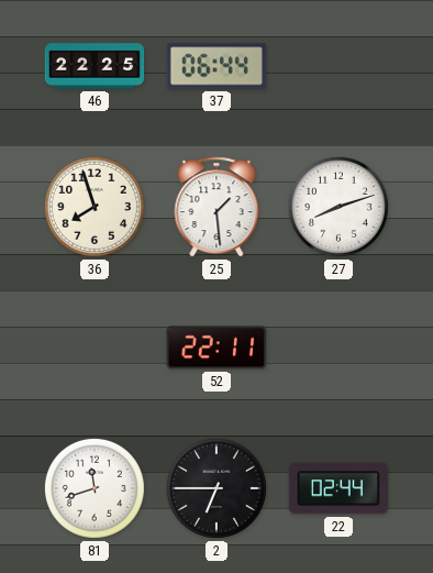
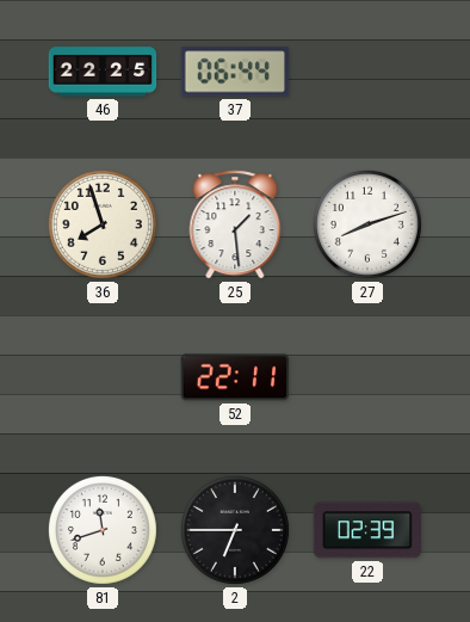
22: 02:44 -> 02:39 (366, 530)
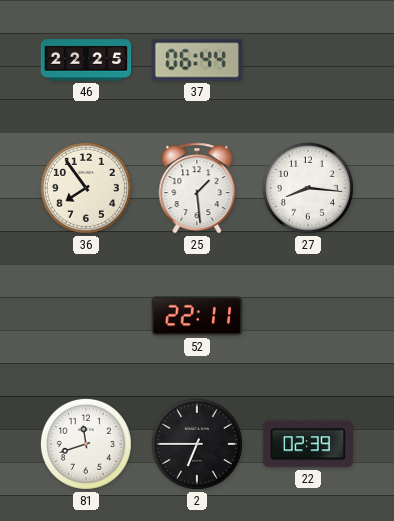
36: 7:57 -> 7:54 (86, 188)
27: 8:12 -> 8:16 (308, 188)
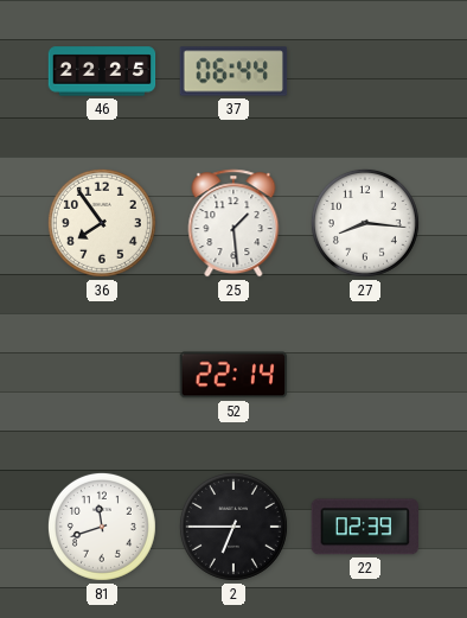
52: 22:11 -> 22:14 (233, 375)
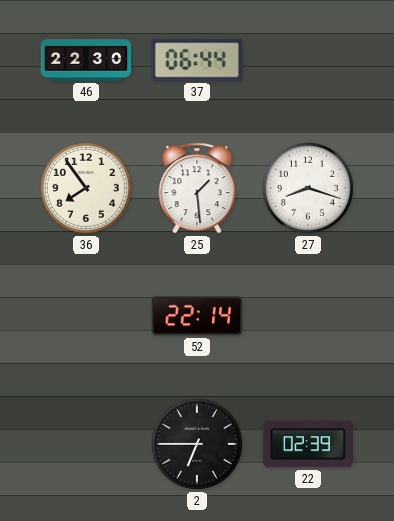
46: 22:25 -> 22:30 (86, 60)
27: 8:16 -> 8:18 (308, 188)
81: 11:42 -> none (102, 527)
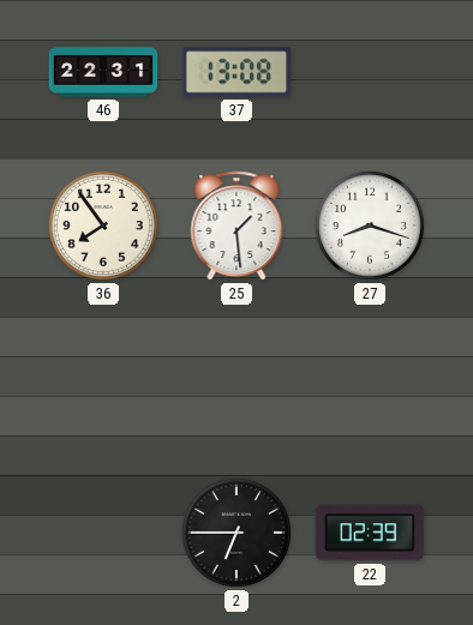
46: 22:30 -> 22:31 (103, 72)
37: 06:44 -> 13:08 (237, 72)
52: 22:14 -> none (197, 316)
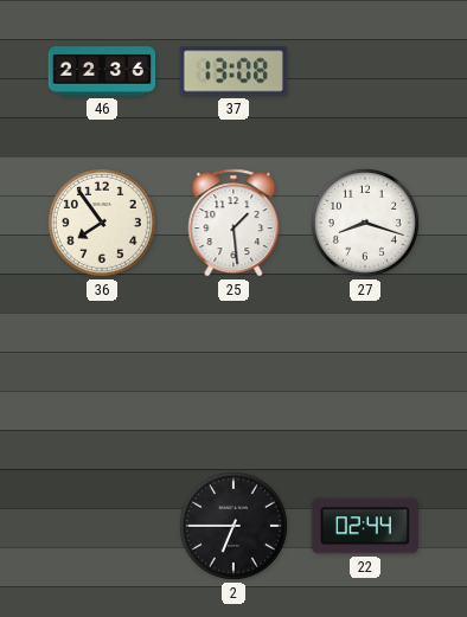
46: 22:31 -> 22:36 (102, 71)
22: 02:39 -> 02:44 (364, 526)
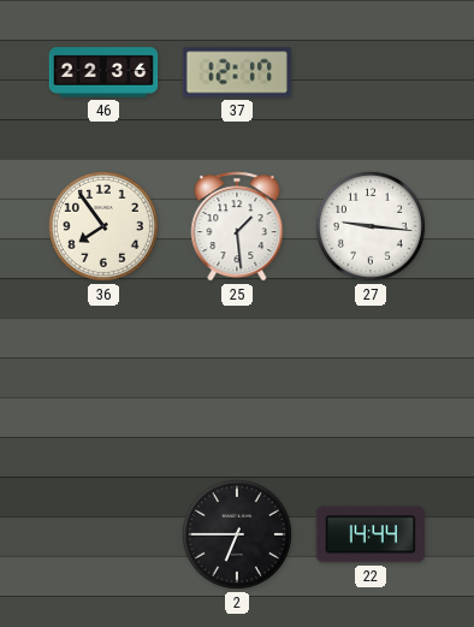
37: 13:08 -> 12:17 (237, 72)
27: 8:18 -> 9:16 (371, 226)
22: 02:44 -> 14:44 (369, 534)
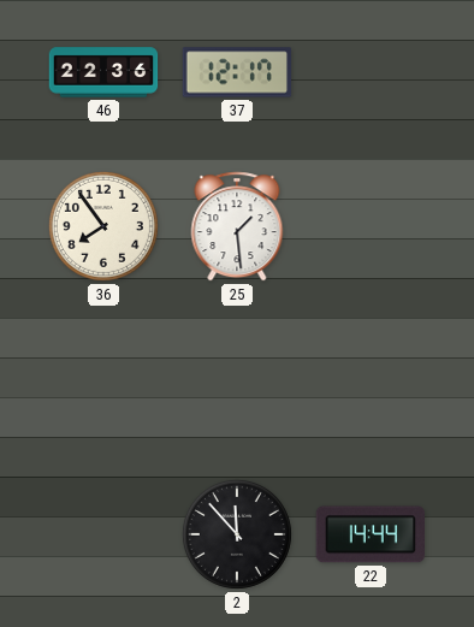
27: 9:16 -> none (371, 226)
2: 6:45 -> 11:53 (237, 534)
